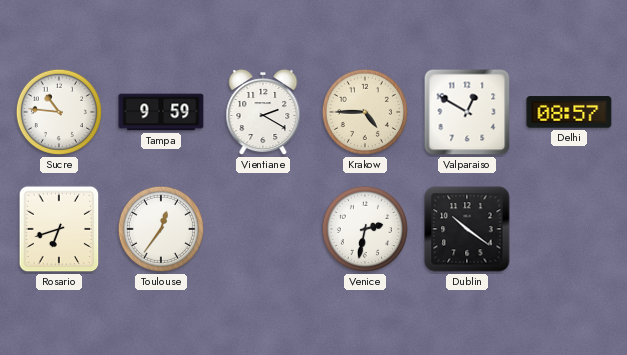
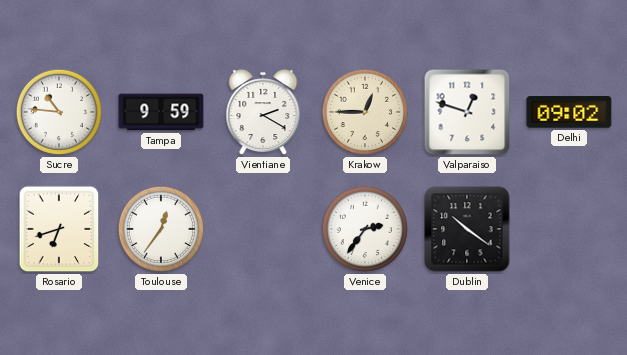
Krakow: 4:45 -> 12:45 (365, 112)
Valparaiso: 12:50 -> 12:48 (467, 112)
Delhi: 08:57 -> 09:02 (569, 112)
Venice: 2:32 -> 2:36 (365, 229)
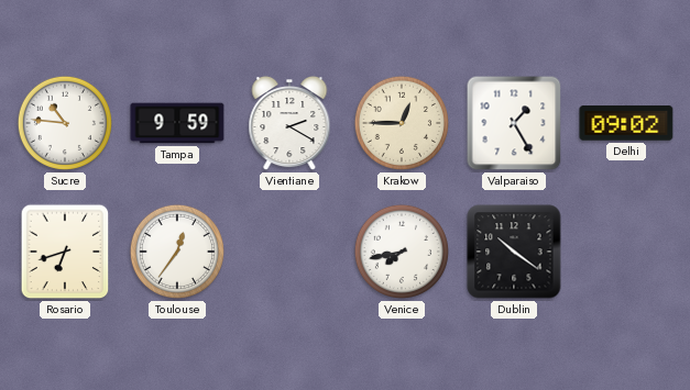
Valparaiso: 12:48 -> 1:25 (514, 123)
Venice: 2:36 -> 7:43 (402, 252)
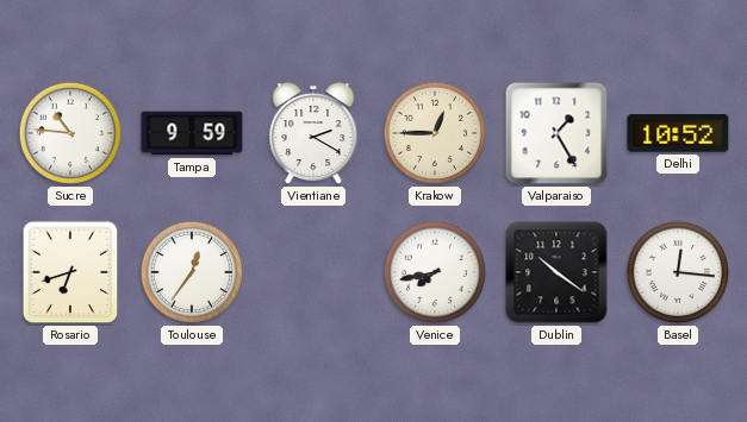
Delhi: 09:02 -> 10:52 (678, 133)
Basel: none -> 12:16 (678, 272)
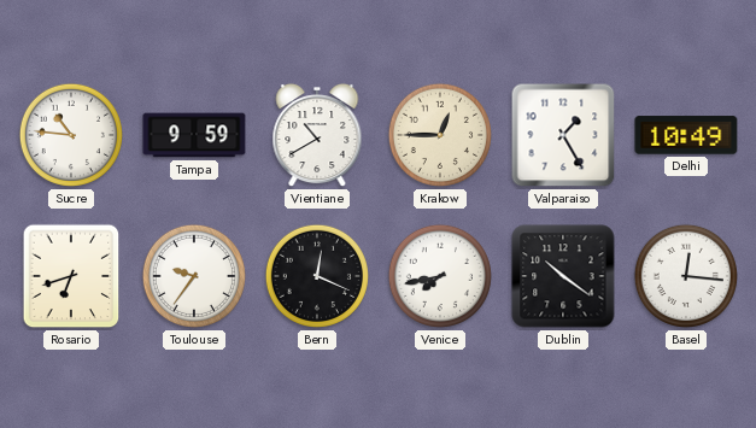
Vientiane: 2:20 -> 10:40 (317, 135)
Delhi: 10:52 -> 10:49 (686, 135)
Toulouse: 12:36 -> 9:36 (194, 276)
Bern: none -> 12:19 (317, 276)
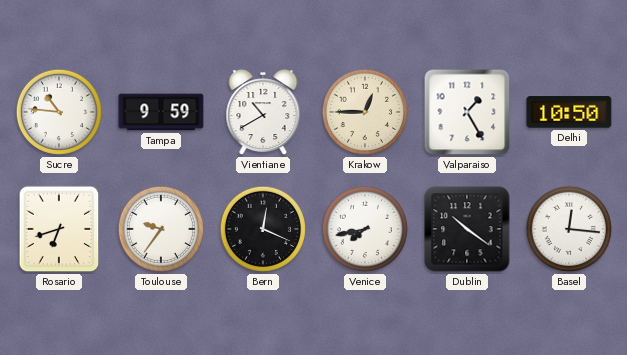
Delhi: 10:49 -> 10:50 (569, 112)
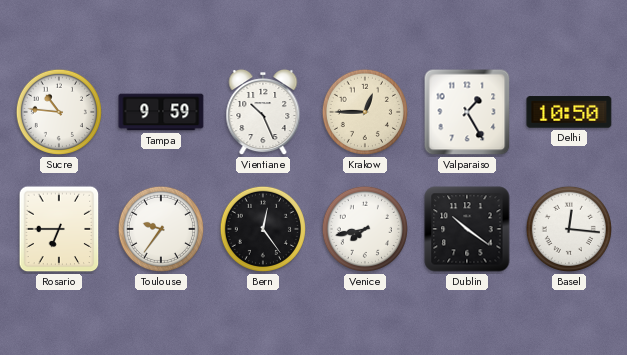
Vientiane: 10:40 -> 10:26 (263, 112)
Rosario: 6:42 -> 6:45 (59, 229)
Bern: 12:19 -> 12:24 (263, 229)
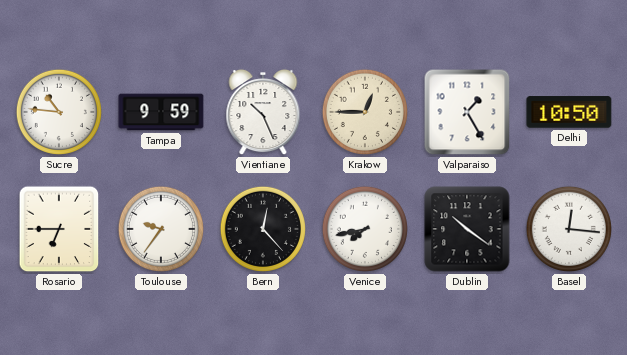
Bern: 12:24 -> 12:23 (263, 229)
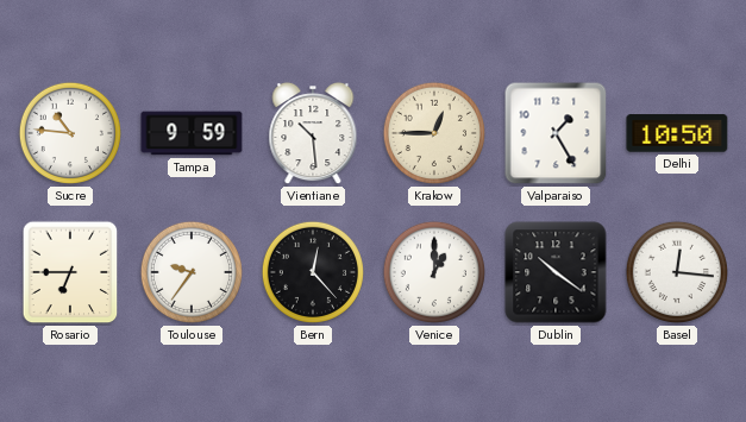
Vientiane: 10:26 -> 10:29 (313, 133)
Venice: 7:43 -> 1:00 (434, 272)
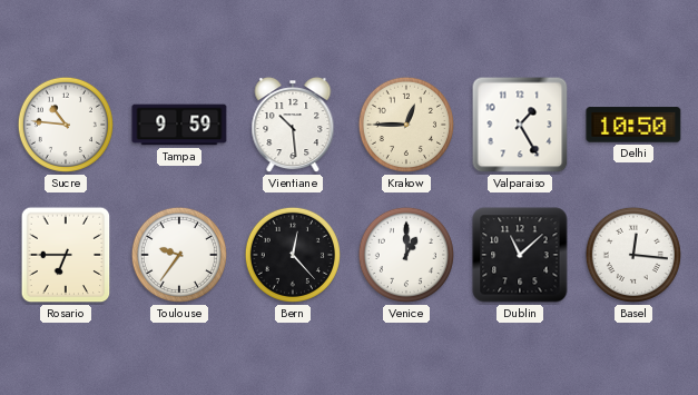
Dublin: 10:21 -> 11:08 (520, 255)
